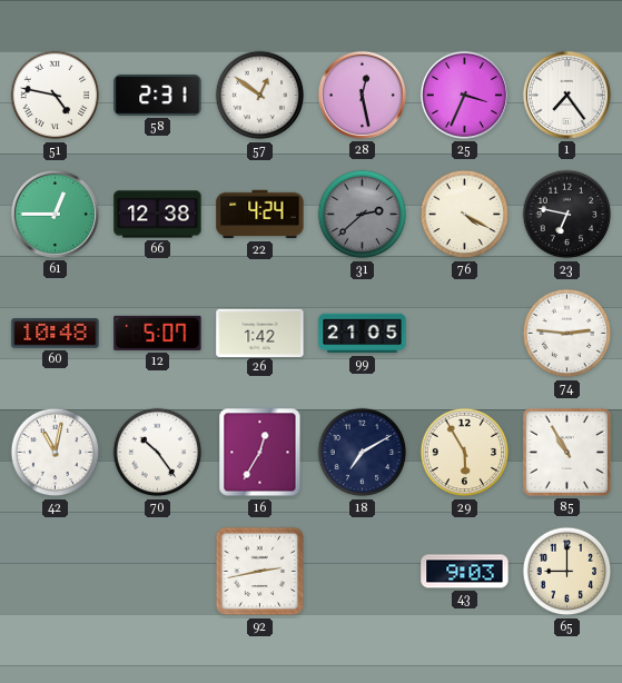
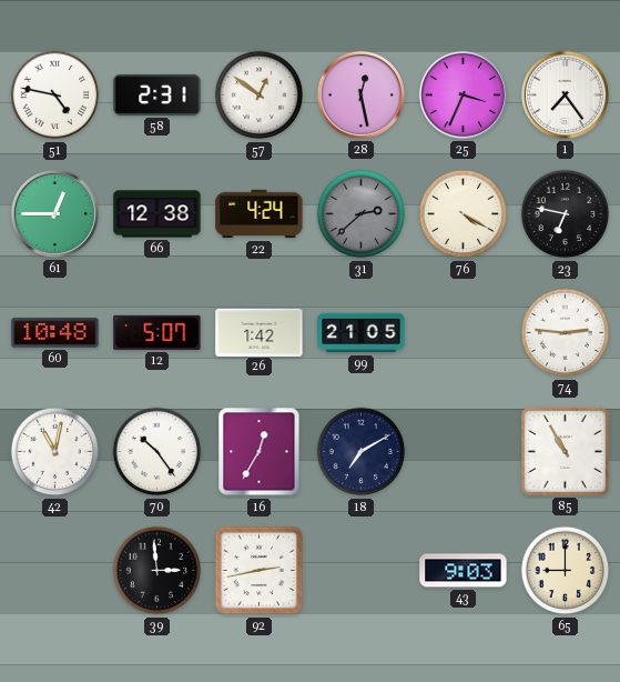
29: 5:55 -> none (465, 453)
39: none -> 2:59 (157, 571)
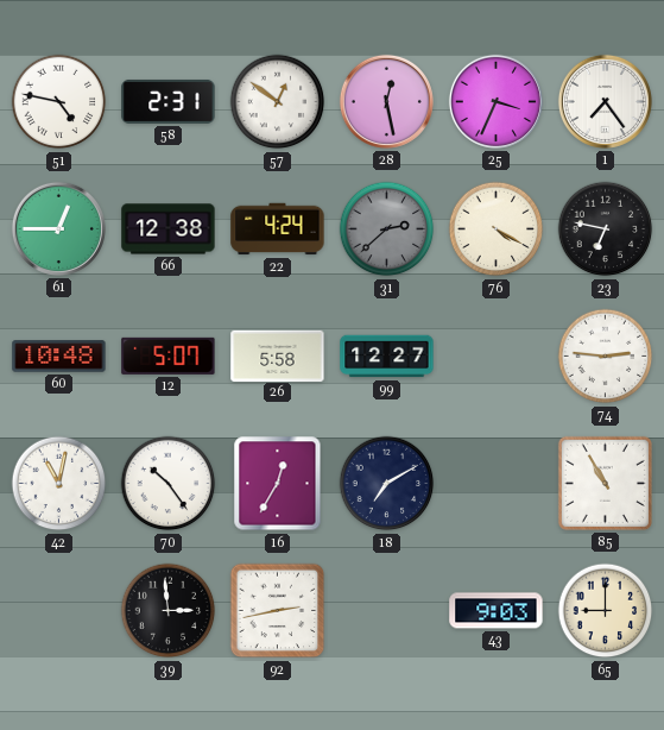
26: 1:42 -> 5:58 (278, 355)
99: 21:05 -> 12:27 (387, 357)
